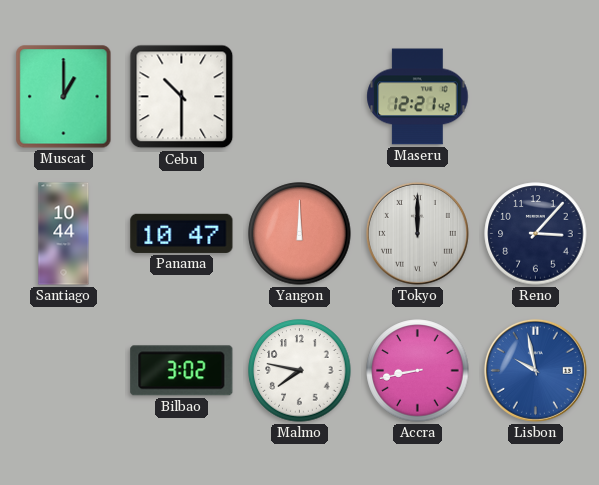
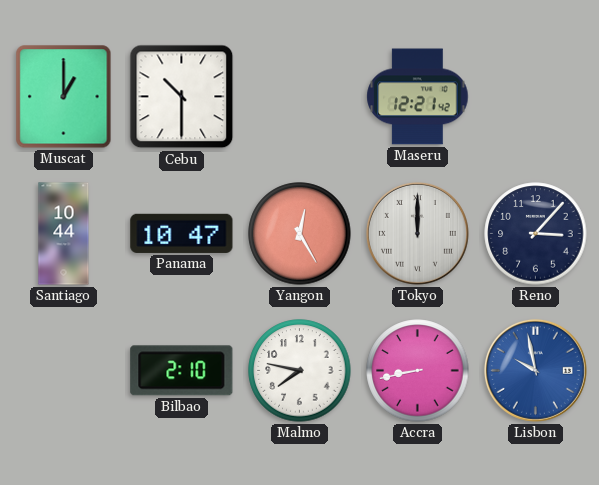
Yangon: 12:00 -> 12:25 (300, 234)
Bilbao: 3:02 -> 2:10 (182, 371)
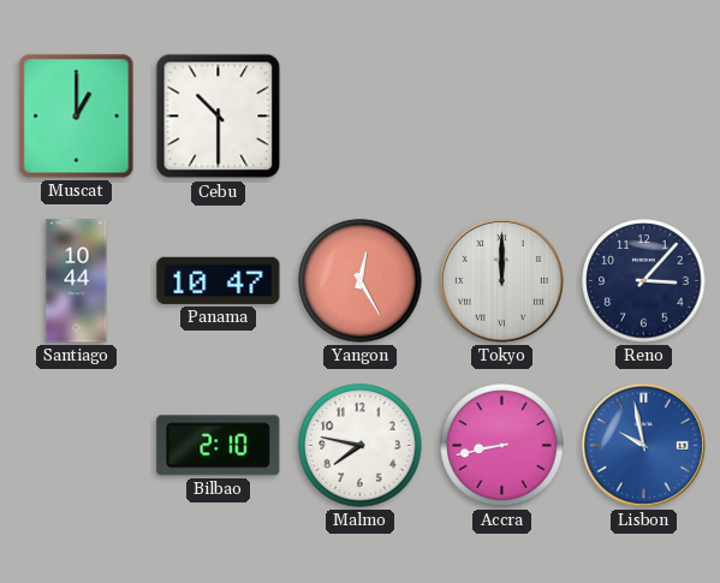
Maseru: 12:21 -> none (418, 97)
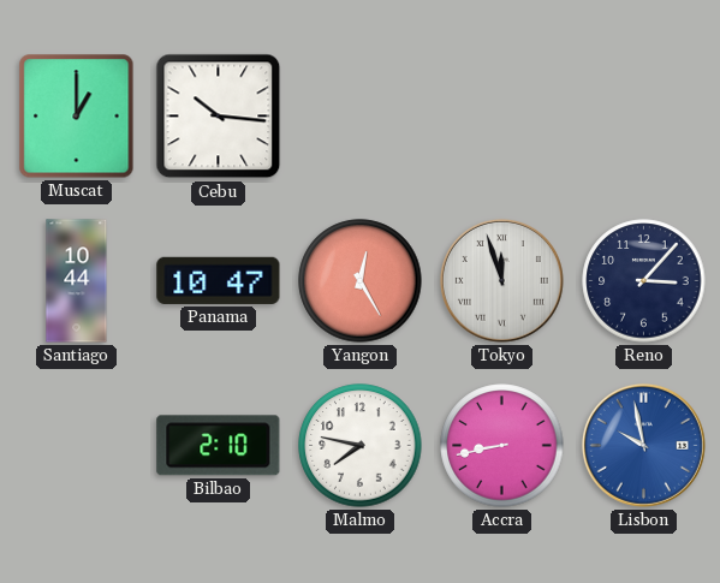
Cebu: 10:30 -> 10:16 (219, 117)
Tokyo: 12:00 -> 11:57 (501, 280)
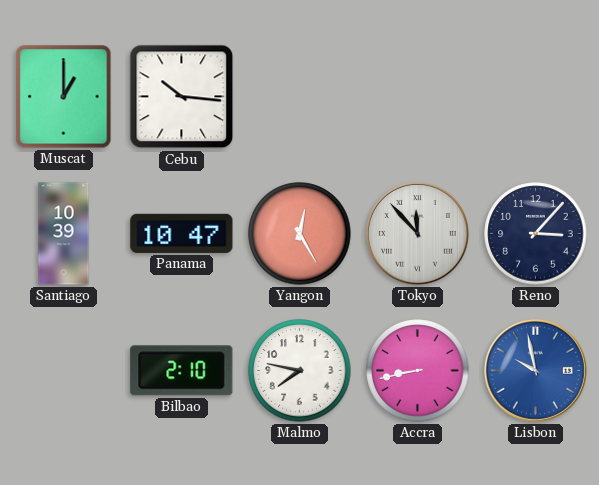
Santiago: 10:44 -> 10:39 (64, 234)
Tokyo: 11:57 -> 11:53 (417, 233)
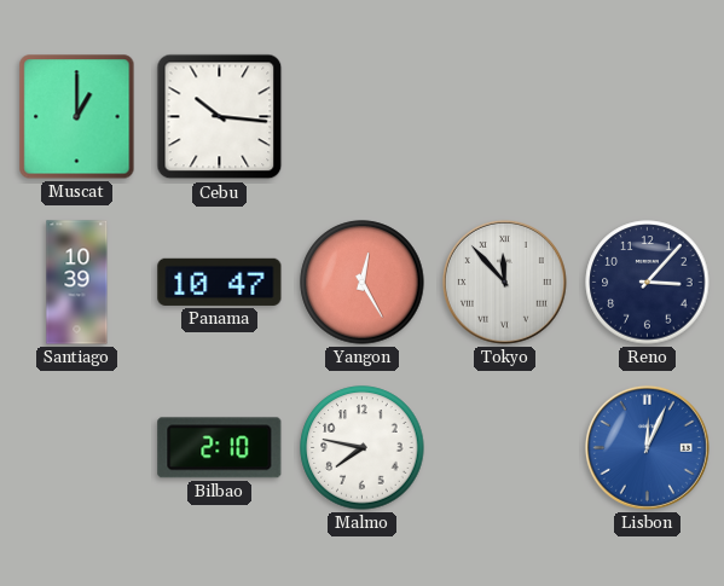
Accra: 8:43 -> none (418, 371)
Lisbon: 9:58 -> 12:04 (647, 447)
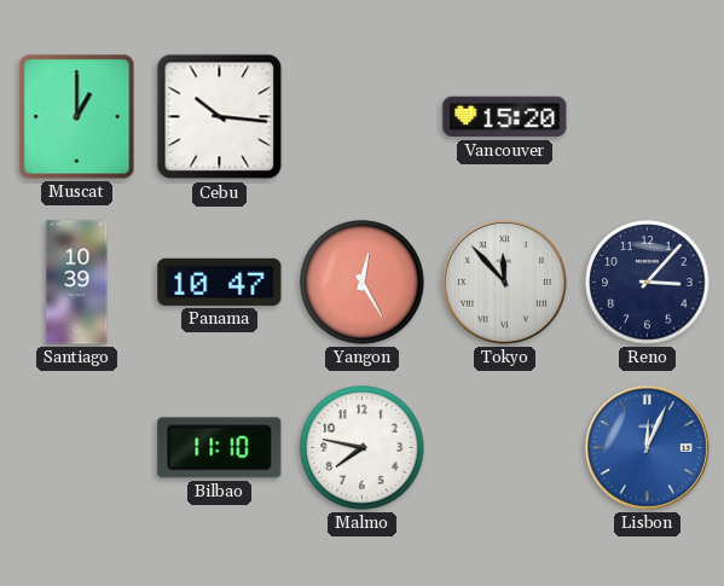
Vancouver: none -> 15:20 (505, 117)
Bilbao: 2:10 -> 11:10 (220, 448)
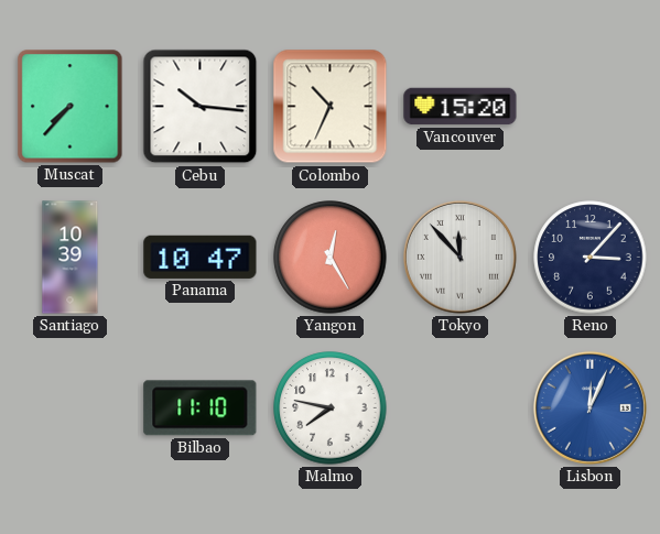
Muscat: 1:00 -> 7:37 (71, 107)
Colombo: none -> 10:34 (331, 107)
